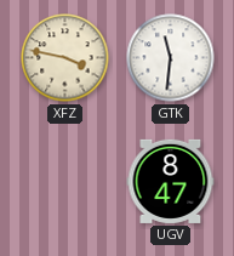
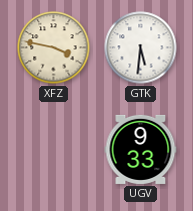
GTK: 11:31 -> 5:31 (141, 48)
UGV: 8:47 -> 9:33 (141, 149)
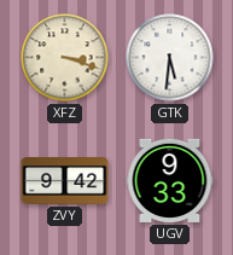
XFZ: 3:47 -> 3:18 (65, 58)
ZVY: none -> 9:42 (65, 181)
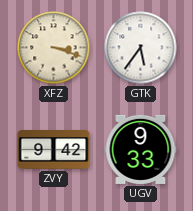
GTK: 5:31 -> 5:36 (141, 48)
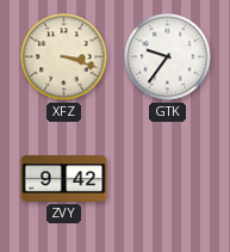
GTK: 5:36 -> 9:36 (168, 57)
UGV: 9:33 -> none (141, 149)
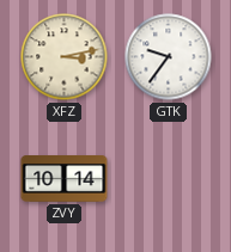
XFZ: 3:18 -> 3:13 (65, 57)
ZVY: 9:42 -> 10:14 (65, 179)
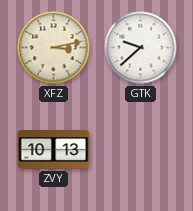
GTK: 9:36 -> 9:38 (141, 48)
ZVY: 10:14 -> 10:13 (54, 150)
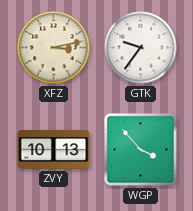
GTK: 9:38 -> 9:36 (141, 48)
WGP: none -> 3:53 (141, 150)
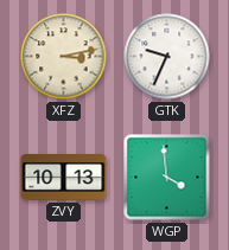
GTK: 9:36 -> 9:34 (167, 57)
WGP: 3:53 -> 3:59 (167, 178)
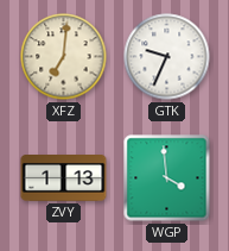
XFZ: 3:13 -> 7:01 (64, 57)
ZVY: 10:13 -> 1:13 (64, 178)
